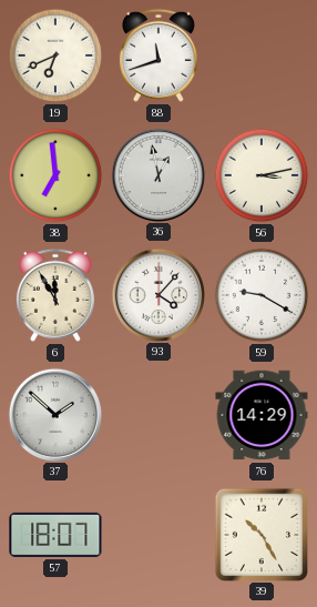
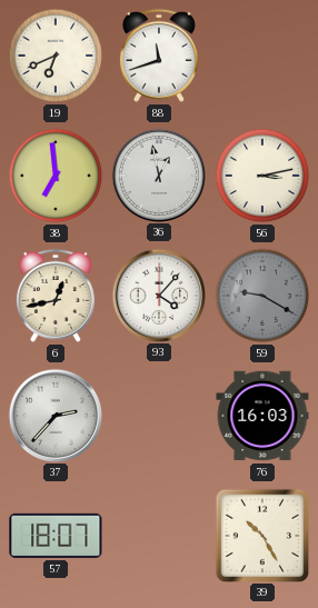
6: 11:55 -> 12:43 (56, 296)
59 dial: white -> grey (262, 296)
37: 1:52 -> 2:37 (54, 415)
76: 14:29 -> 16:03 (262, 416)
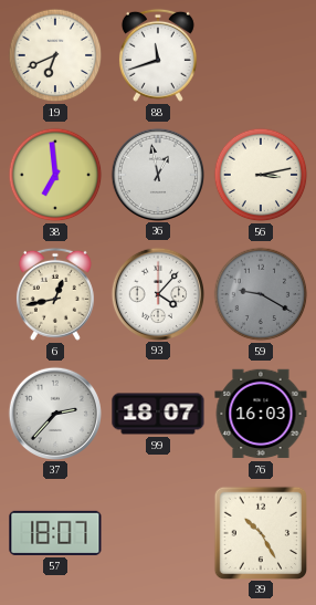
99: none -> 18:07 (158, 414)
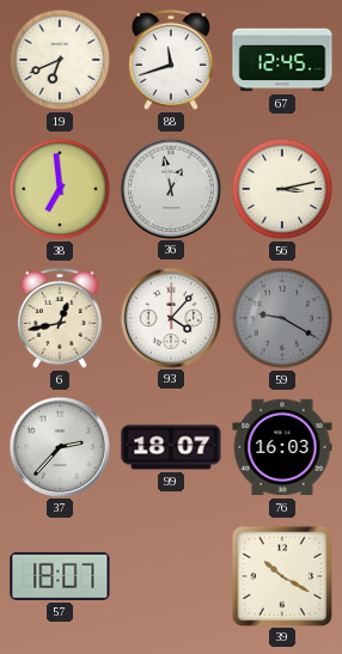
67: none -> 12:45 (282, 60)
39: 10:25 -> 10:20 (281, 575)
